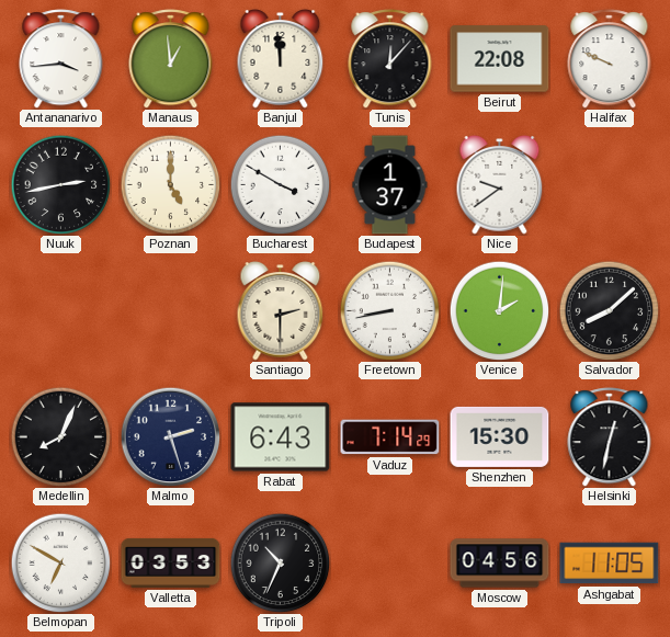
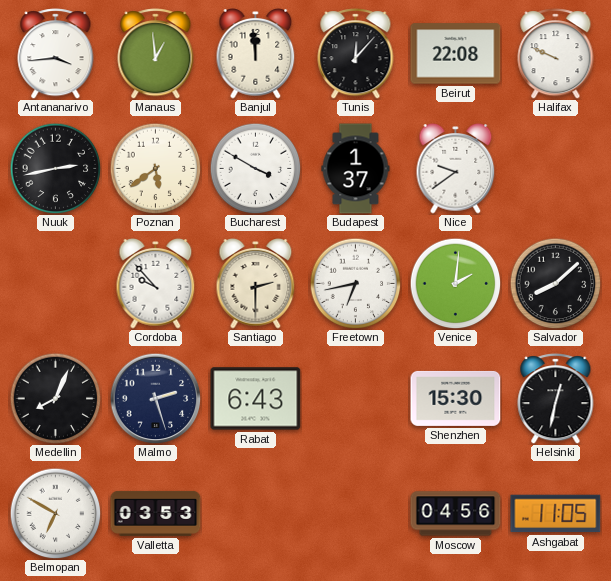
Poznan: 5:00 -> 5:39 (155, 168)
Cordoba: none -> 9:53 (156, 284)
Freetown: 8:43 -> 6:43 (355, 283)
Vaduz: 7:14 -> none (390, 437)
Tripoli: 10:34 -> none (280, 562)
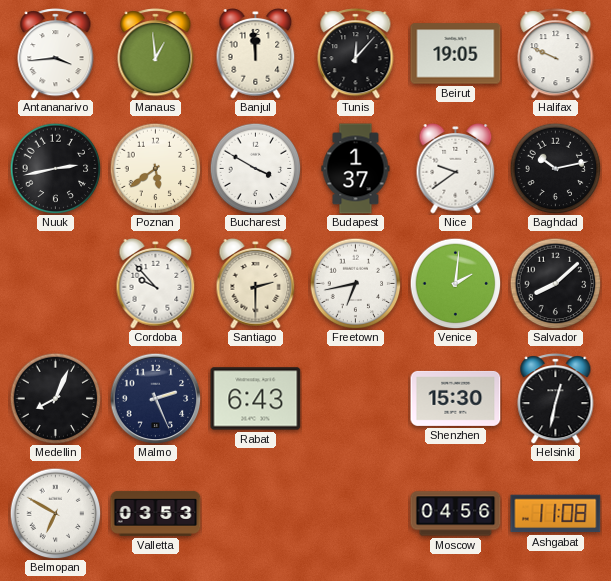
Beirut: 22:08 -> 19:05 (456, 54)
Baghdad: none -> 10:13 (555, 168)
Malmo: 2:27 -> 2:26 (155, 398)
Ashgabat: 11:05 -> 11:08 (556, 514)
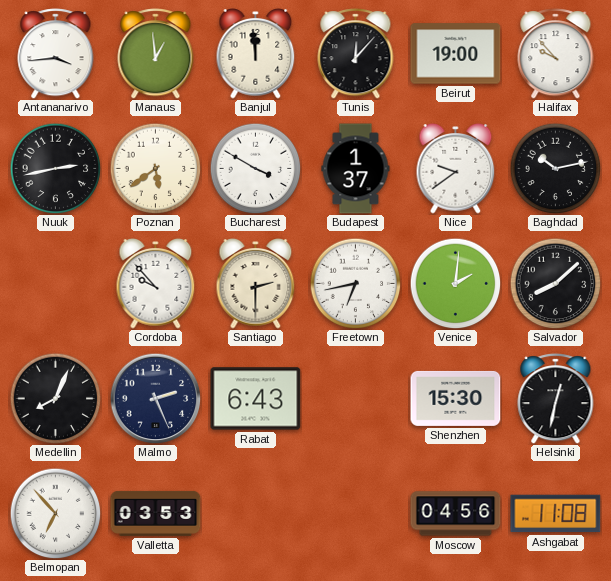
Beirut: 19:05 -> 19:00 (456, 54)
Halifax: 9:49 -> 9:53 (556, 54)
Belmopan: 6:50 -> 6:53 (55, 513)
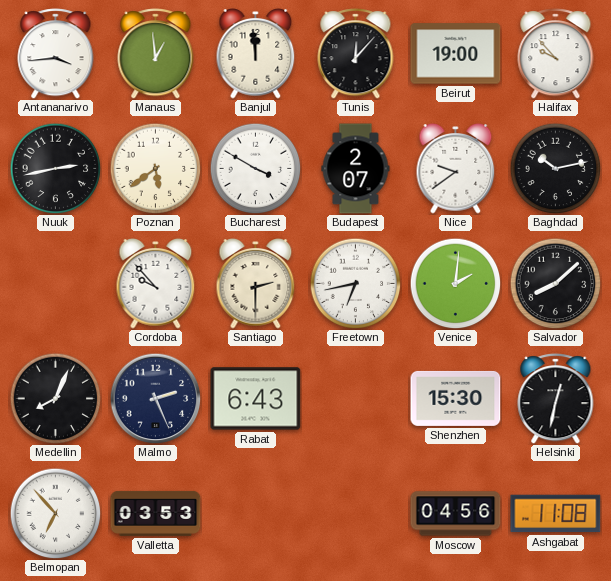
Budapest: 1:37 -> 2:07 (356, 169)
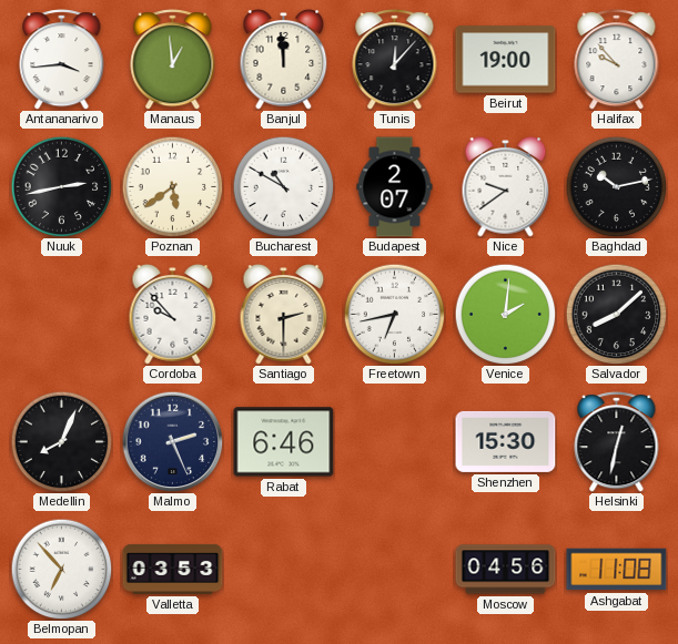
Bucharest: 3:50 -> 10:50 (283, 186)
Rabat: 6:43 -> 6:46 (284, 442)
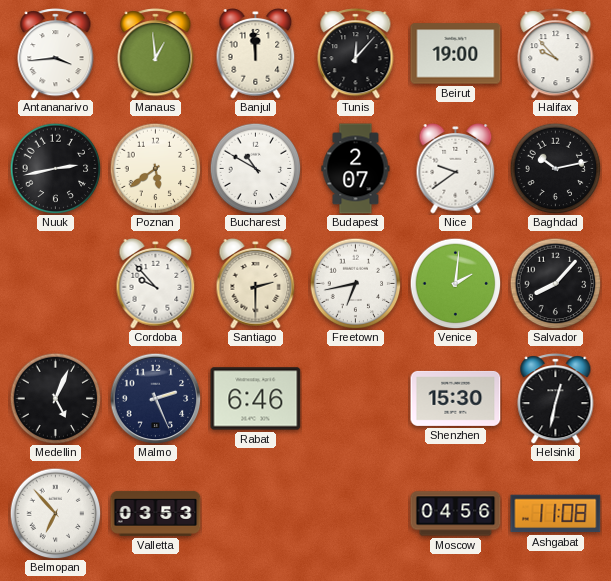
Salvador: 8:08 -> 8:07 (555, 283)
Medellin: 8:04 -> 5:04 (55, 398)
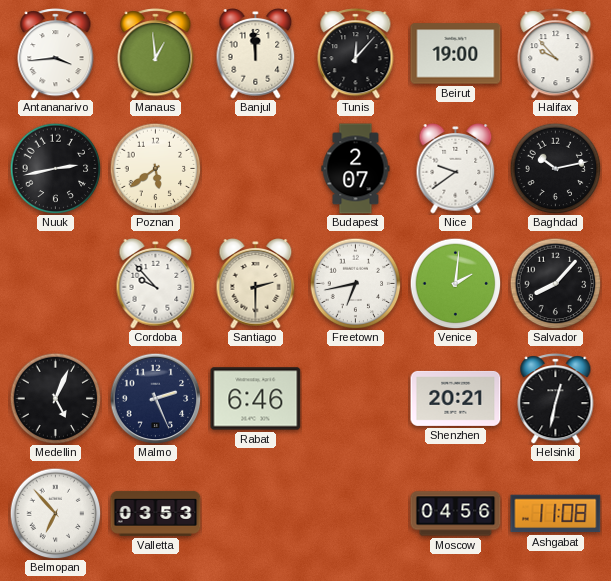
Bucharest: 10:50 -> none (255, 168)
Shenzhen: 15:30 -> 20:21 (456, 398)
